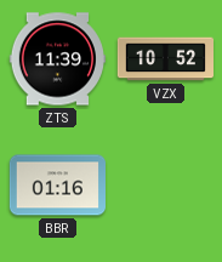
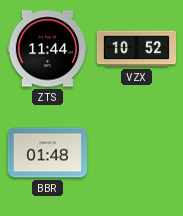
ZTS: 11:39 -> 11:44 (47, 49)
BBR: 01:16 -> 01:48 (47, 153)
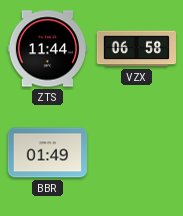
VZX: 10:52 -> 06:58 (136, 49)
BBR: 01:48 -> 01:49 (47, 153)
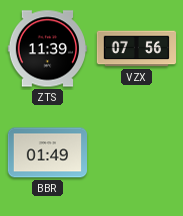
ZTS: 11:44 -> 11:39 (47, 49)
VZX: 06:58 -> 07:56 (136, 49)
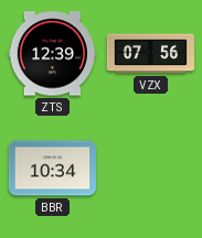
ZTS: 11:39 -> 12:39 (52, 54)
BBR: 01:49 -> 10:34 (52, 169)
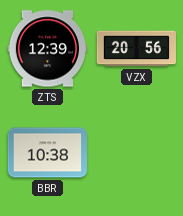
VZX: 07:56 -> 20:56 (136, 49)
BBR: 10:34 -> 10:38 (47, 153)
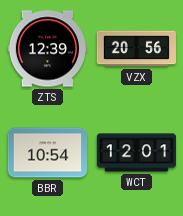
BBR: 10:38 -> 10:54 (47, 153)
WCT: none -> 12:01 (136, 153)
